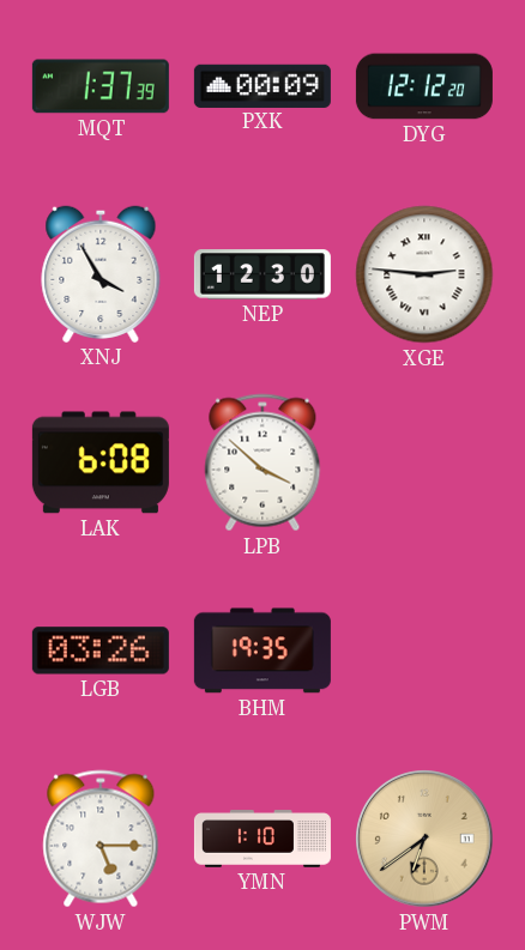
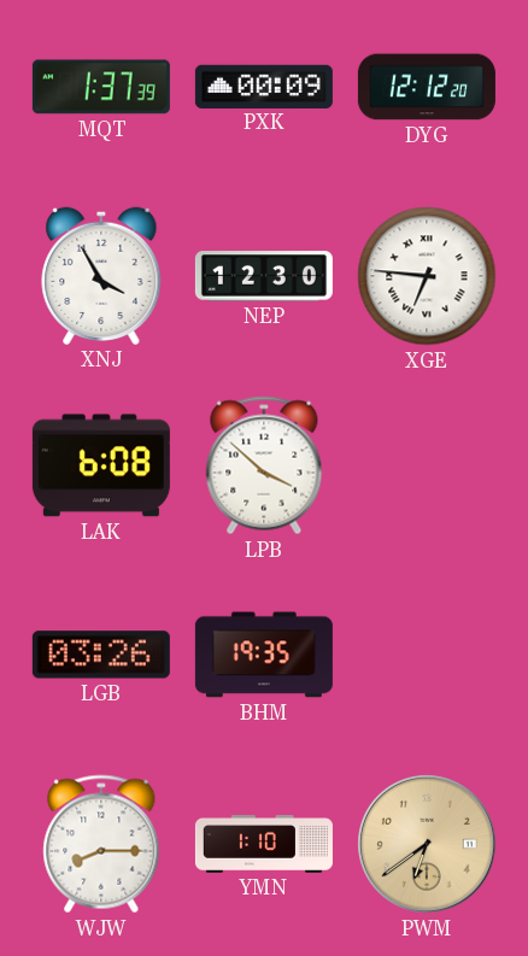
XGE: 2:46 -> 6:46 (427, 276)
WJW: 5:15 -> 8:15 (101, 844)
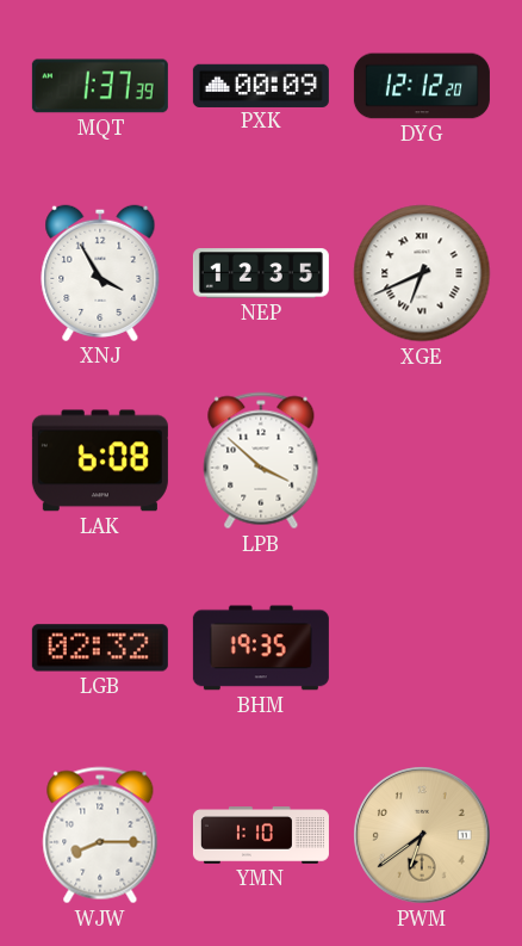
NEP: 12:30 -> 12:35 (261, 273)
XGE: 6:46 -> 6:41 (422, 273)
LGB: 03:26 -> 02:32 (100, 648)
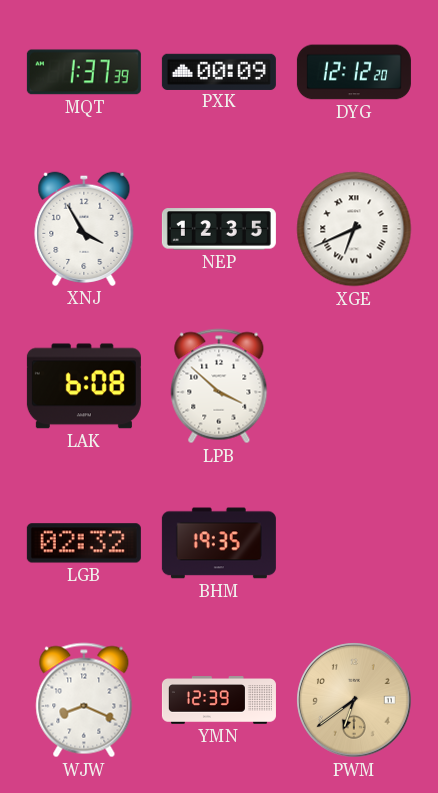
WJW: 8:15 -> 8:19 (84, 700)
YMN: 1:10 -> 12:39 (219, 700)
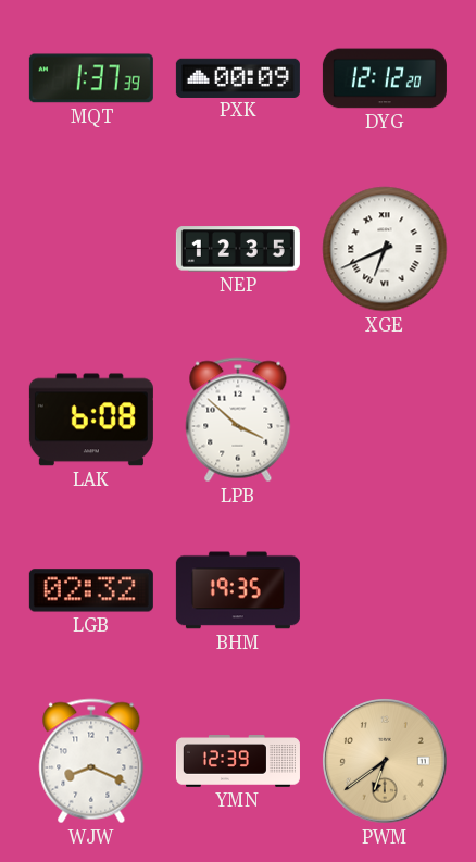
XNJ: 3:55 -> none (84, 229)
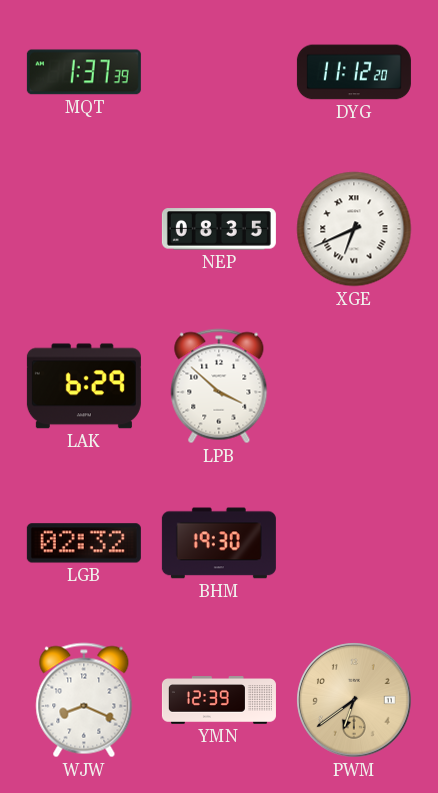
PXK: 00:09 -> none (238, 77)
DYG: 12:12 -> 11:12 (354, 72)
NEP: 12:35 -> 08:35 (219, 229)
LAK: 6:08 -> 6:29 (84, 386)
BHM: 19:35 -> 19:30 (219, 543)
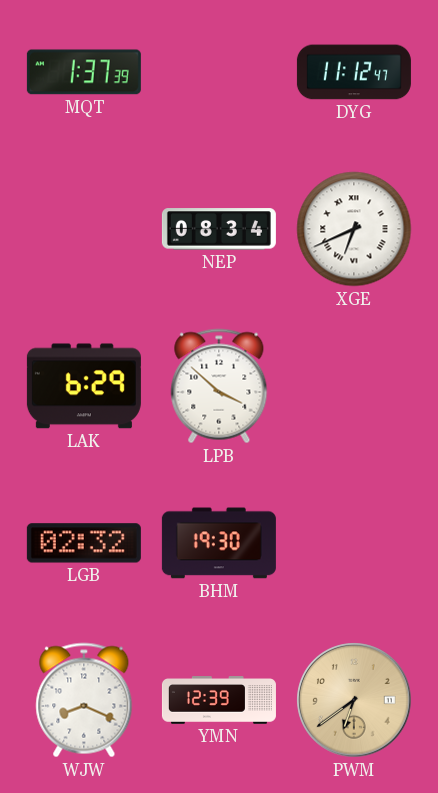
DYG: 11:12:20 -> 11:12:47 (354, 72)
NEP: 08:35 -> 08:34 (219, 229)
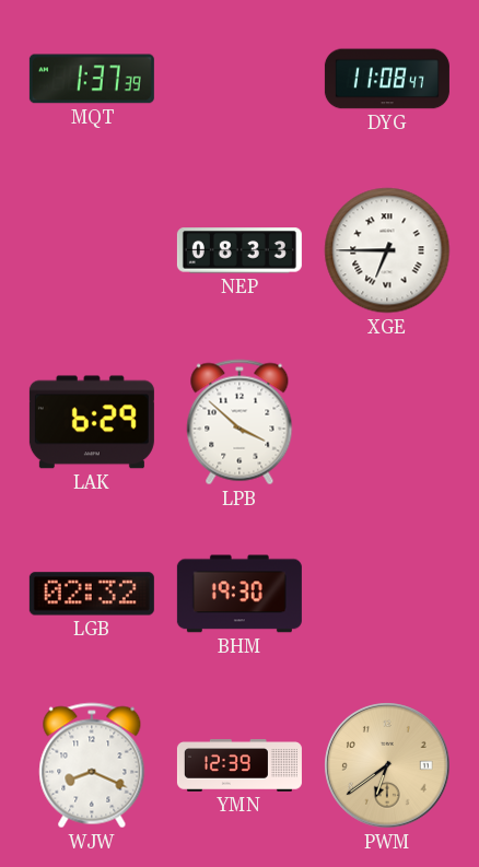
DYG: 11:12 -> 11:08 (387, 79)
NEP: 08:34 -> 08:33 (240, 250)
XGE: 6:41 -> 6:45 (387, 250)
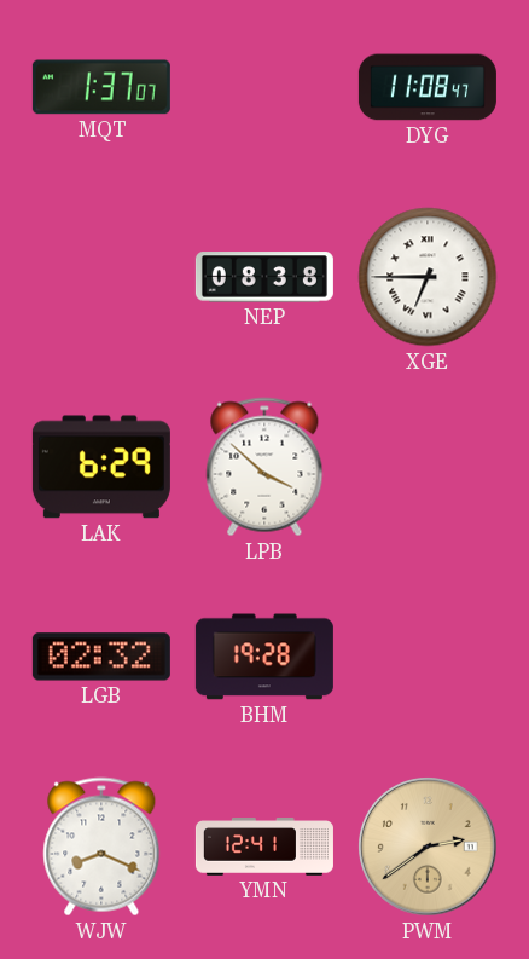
MQT: 1:37:39 -> 1:37:07 (101, 87)
NEP: 08:33 -> 08:38 (264, 277)
BHM: 19:30 -> 19:28 (264, 657)
YMN: 12:39 -> 12:41 (264, 847)
PWM: 6:39 -> 2:39 (428, 847)
